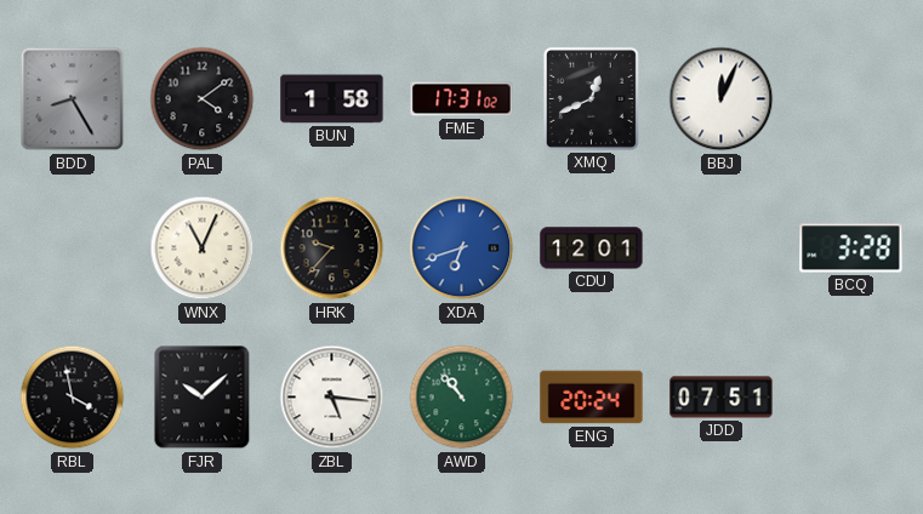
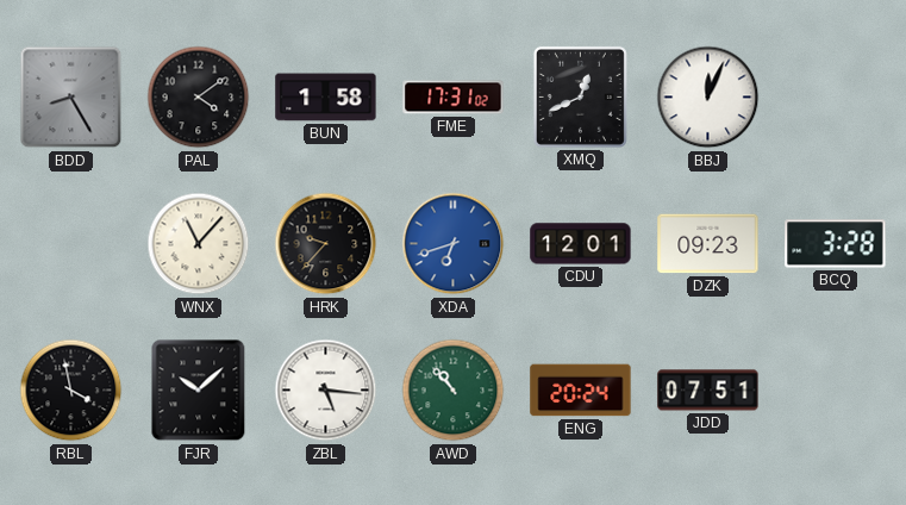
WNX: 11:04 -> 11:07 (199, 244)
DZK: none -> 09:23 (708, 244)
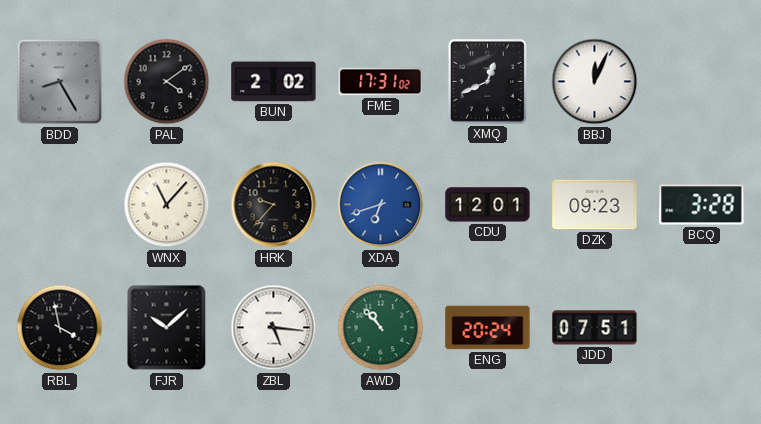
BUN: 1:58 -> 2:02 (274, 82)
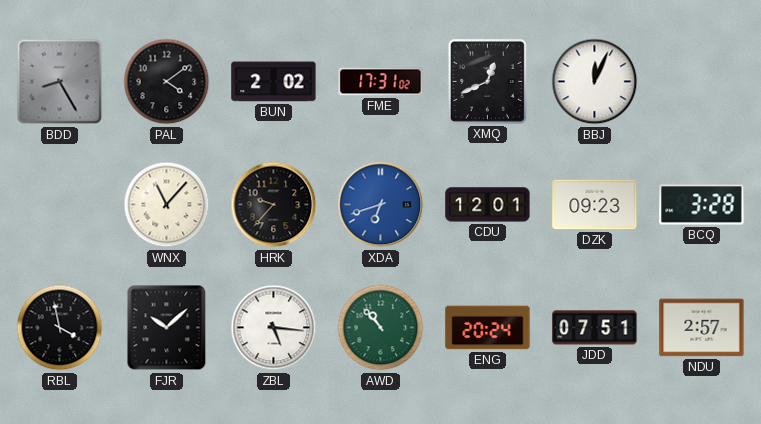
NDU: none -> 2:57 (702, 328)
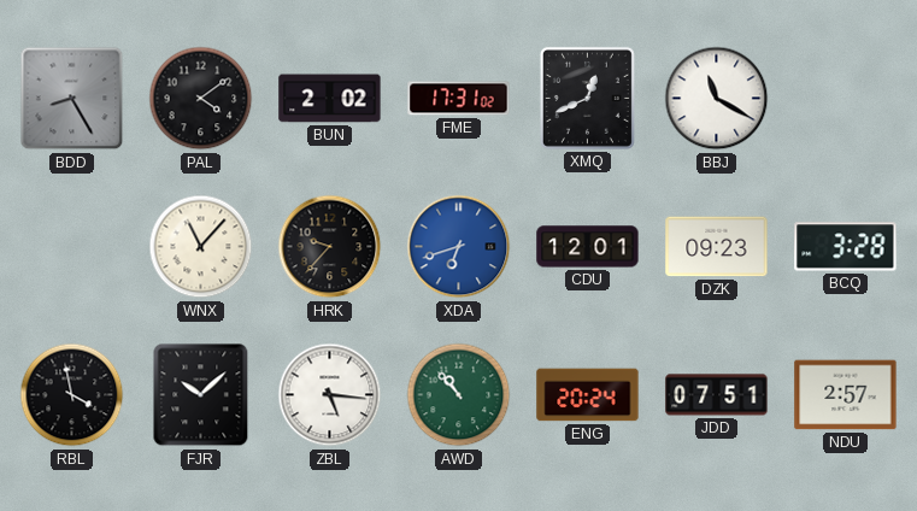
BBJ: 12:04 -> 11:20 (717, 99)
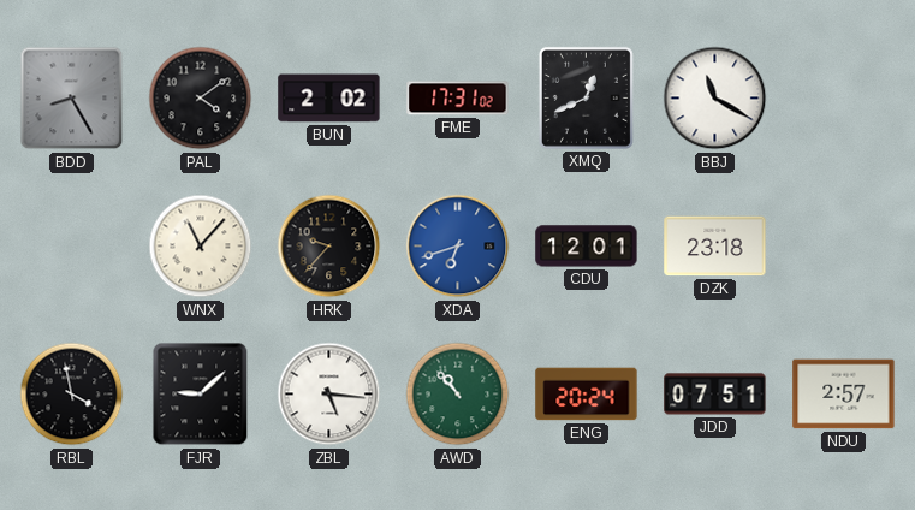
DZK: 09:23 -> 23:18 (715, 247)
BCQ: 3:28 -> none (846, 247)
FJR: 10:08 -> 9:08 (201, 395)
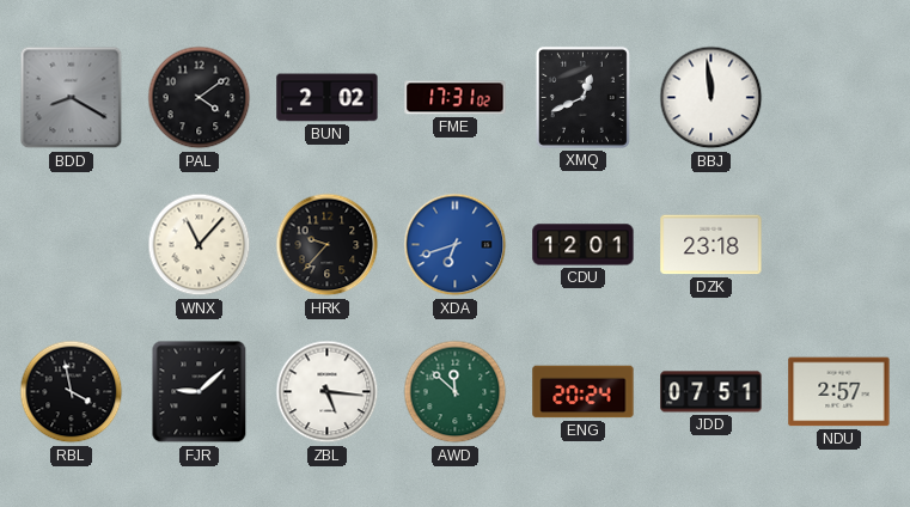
BDD: 8:25 -> 8:20 (72, 98)
BBJ: 11:20 -> 11:59 (711, 98)
AWD: 10:53 -> 11:52 (456, 392)
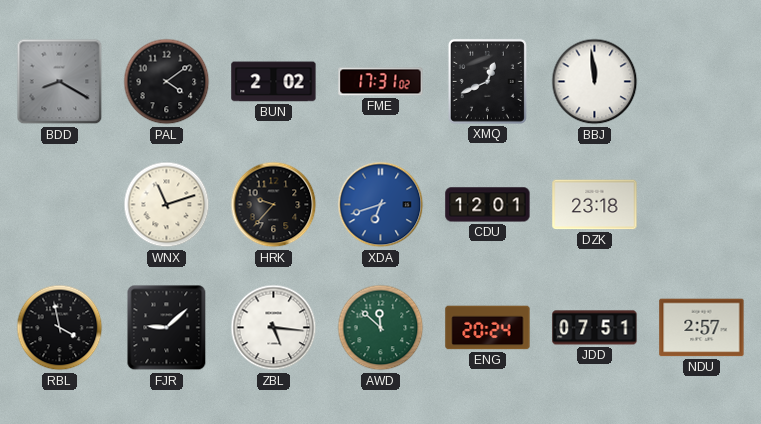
WNX: 11:07 -> 11:12 (167, 205)
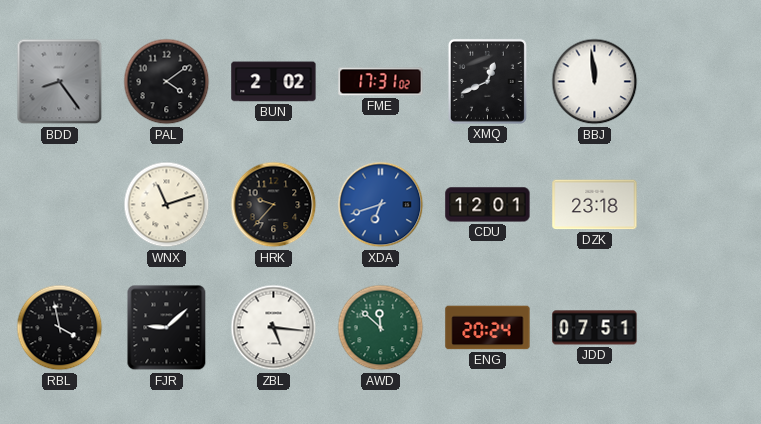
BDD: 8:20 -> 8:24 (60, 82)
NDU: 2:57 -> none (702, 328)
